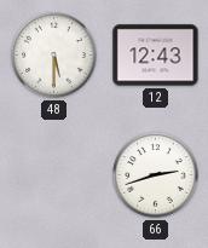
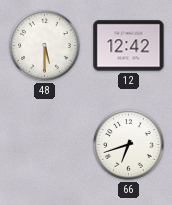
12: 12:43 -> 12:42 (129, 46)
66: 2:42 -> 6:42 (129, 145)
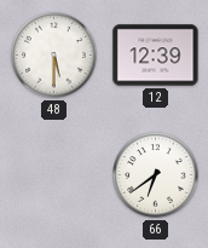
12: 12:42 -> 12:39 (156, 56)
66: 6:42 -> 6:39 (156, 175)
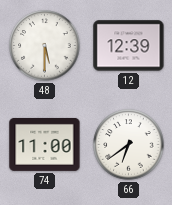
74: none -> 11:00 (45, 144)
